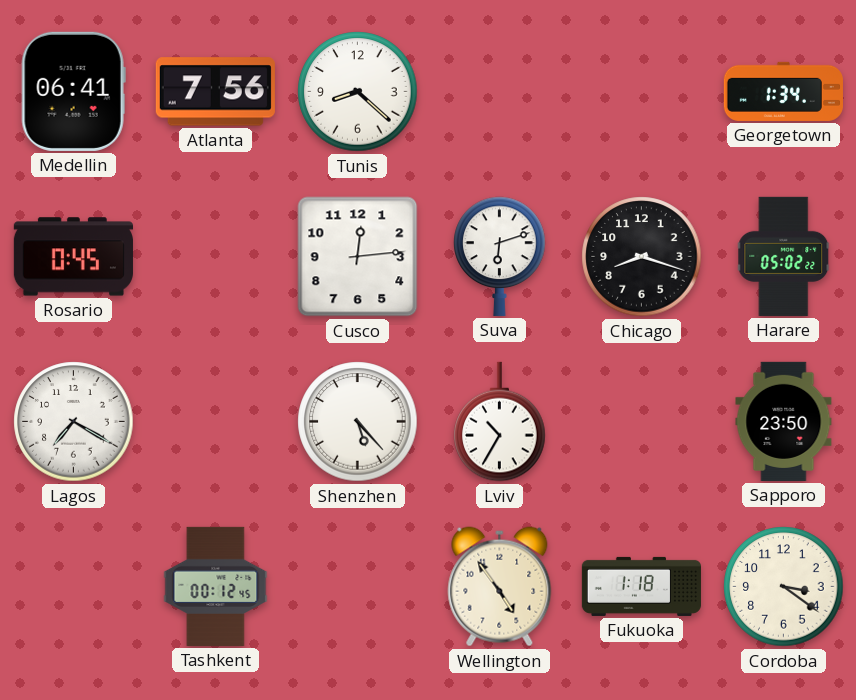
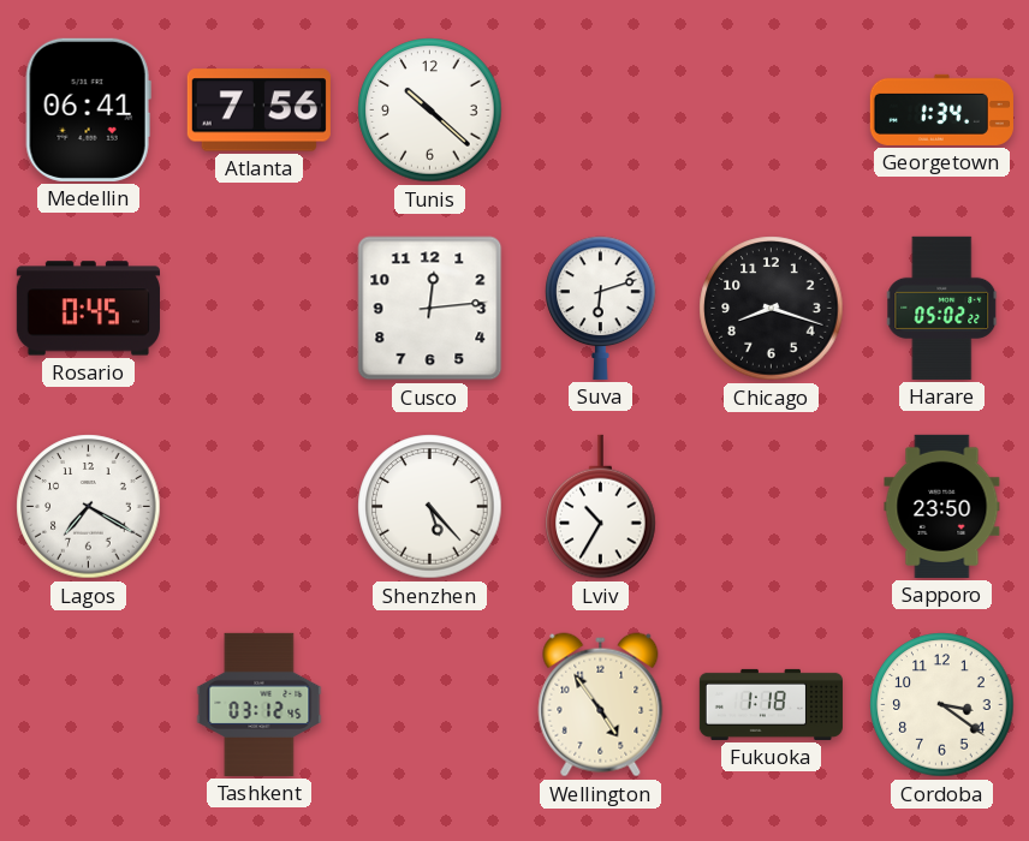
Tunis: 8:22 -> 10:22 (430, 111)
Tashkent: 00:12 -> 03:12 (260, 704)
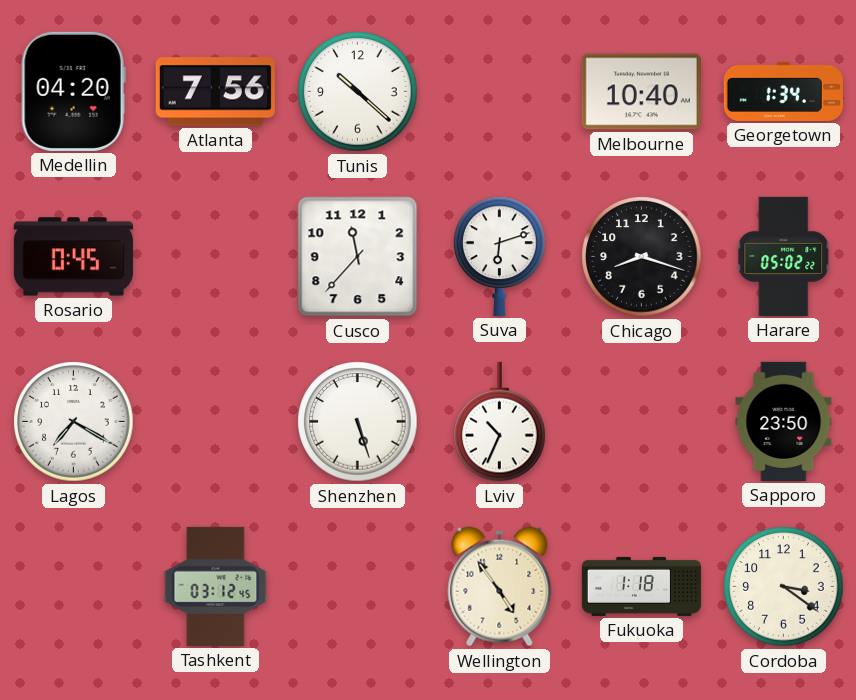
Medellin: 06:41 -> 04:20 (73, 91)
Melbourne: none -> 10:40 (641, 92)
Cusco: 12:14 -> 11:37 (358, 257)
Shenzhen: 5:23 -> 5:27 (358, 422)
Lviv: 10:35 -> 10:34 (500, 422)
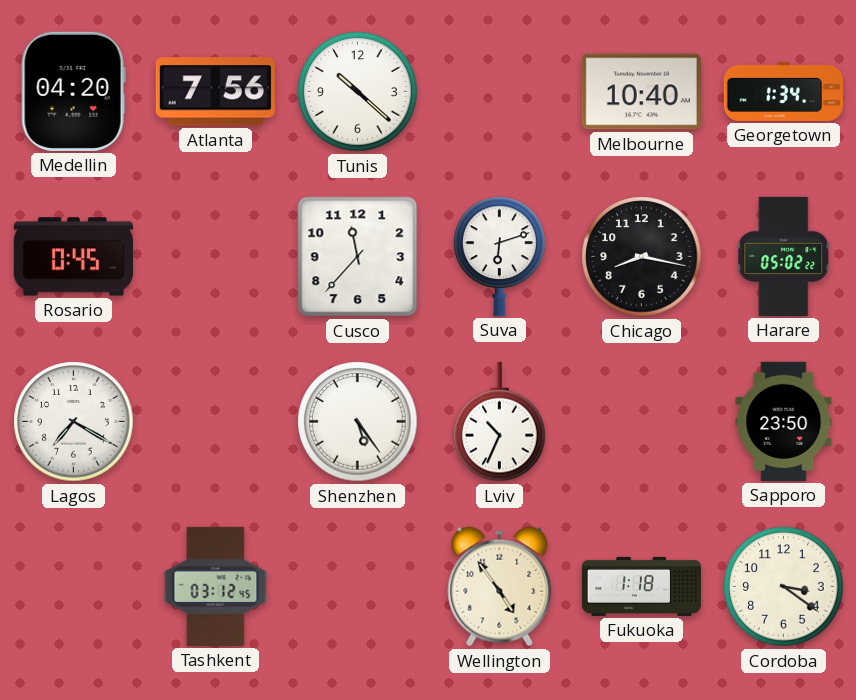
Chicago: 8:18 -> 8:17 (642, 257)
Shenzhen: 5:27 -> 5:24 (358, 422)
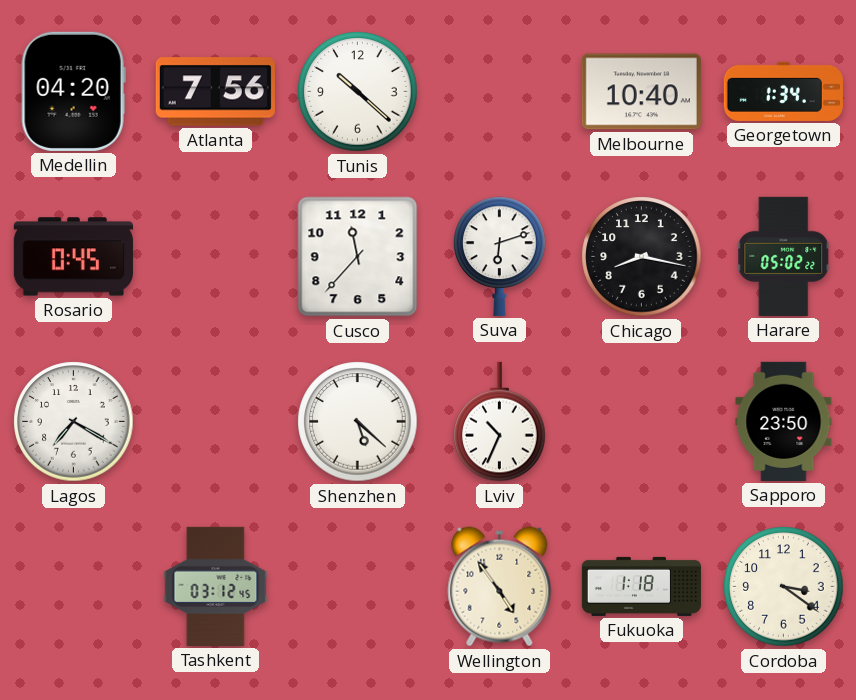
Shenzhen: 5:24 -> 5:22 (358, 422)
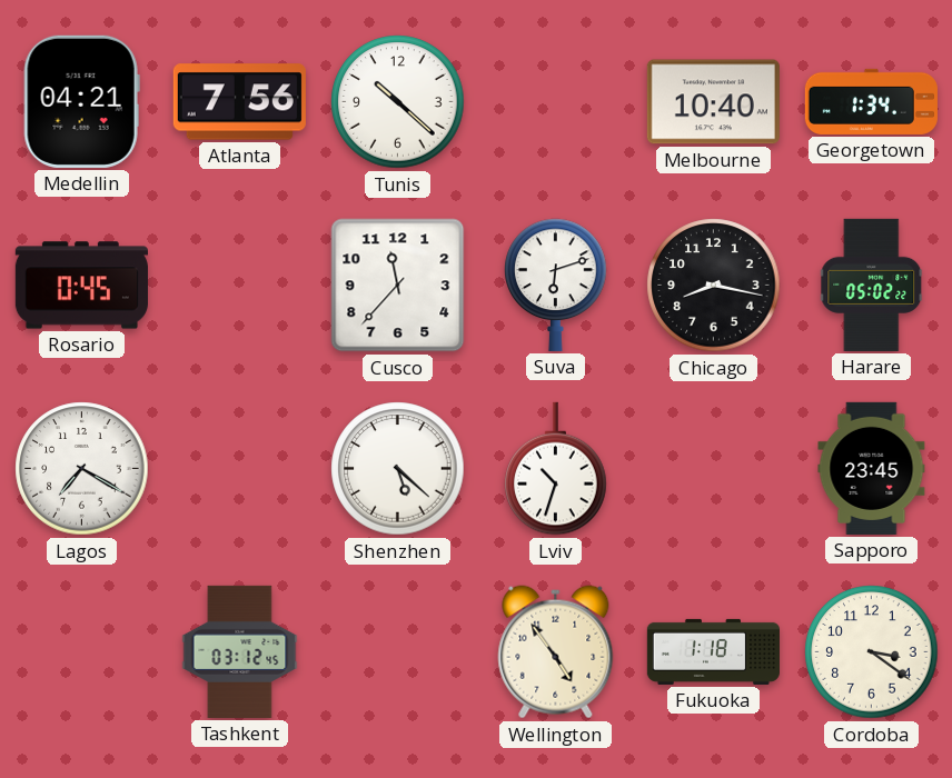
Medellin: 04:20 -> 04:21 (81, 101)
Lviv: 10:34 -> 10:33 (556, 469)
Sapporo: 23:50 -> 23:45 (872, 468)
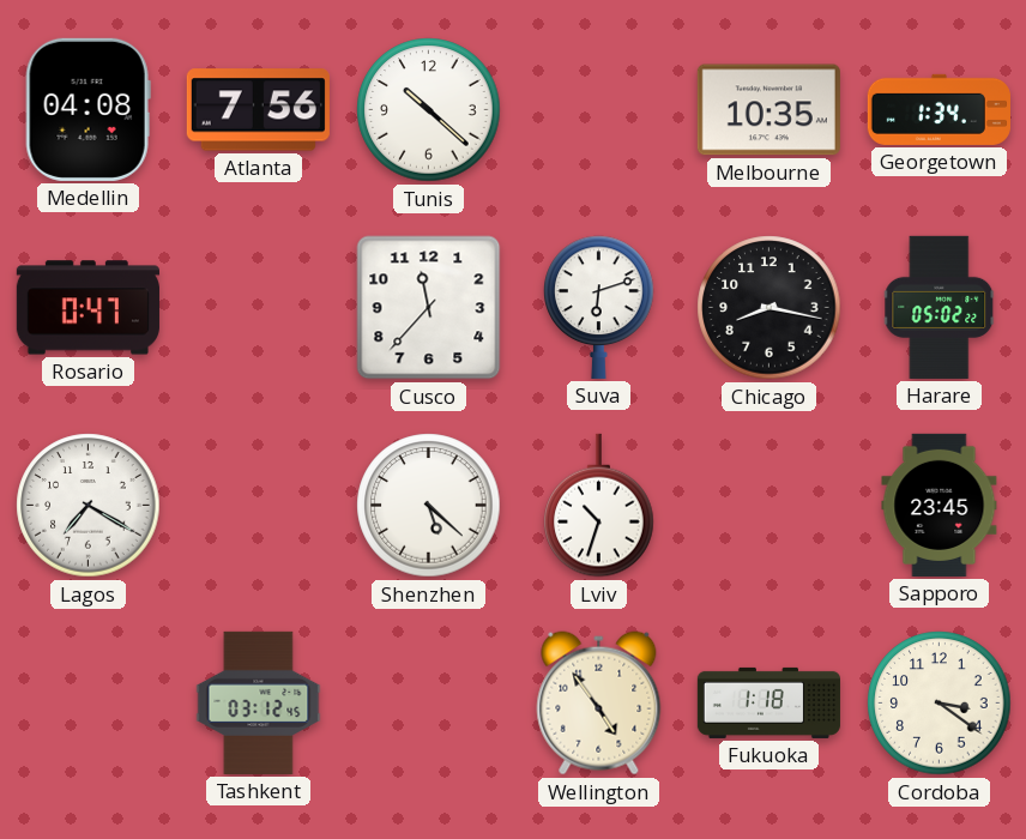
Medellin: 04:21 -> 04:08 (87, 109)
Melbourne: 10:40 -> 10:35 (768, 110)
Rosario: 0:45 -> 0:47 (87, 308)
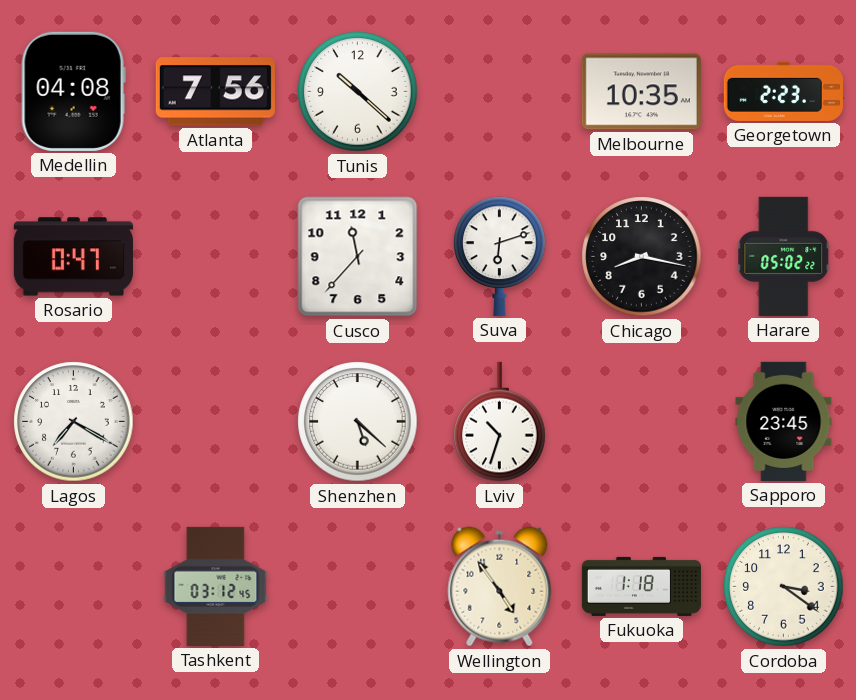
Georgetown: 1:34 -> 2:23 (783, 91)
